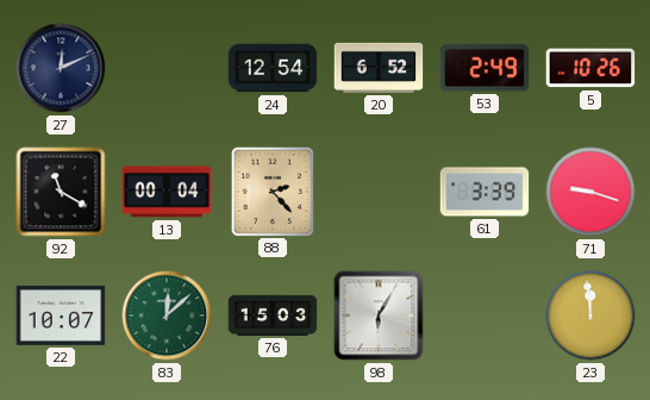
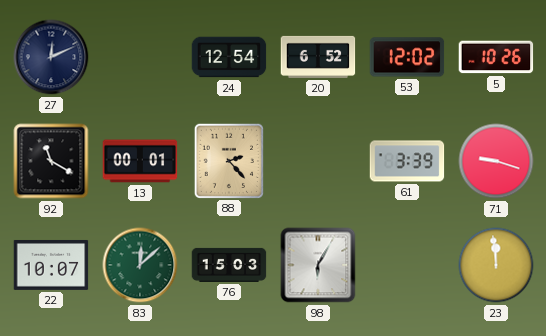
53: 2:49 -> 12:02 (407, 57)
13: 00:04 -> 00:01 (140, 161)
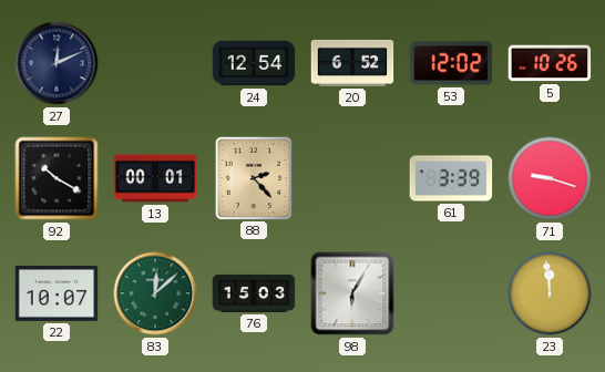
92: 11:20 -> 10:20 (57, 178)
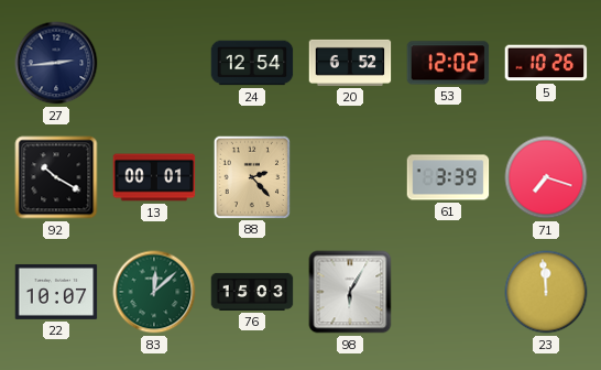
27: 12:11 -> 2:44 (56, 63)
71: 9:18 -> 7:18 (546, 177)
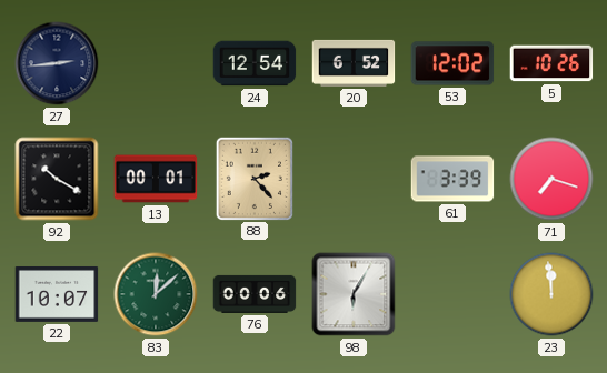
76: 15:03 -> 00:06 (255, 294)
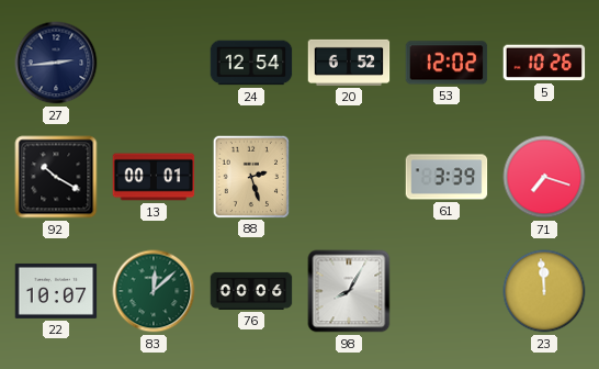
88: 2:23 -> 2:27 (250, 176)
98: 6:05 -> 8:05 (349, 291)
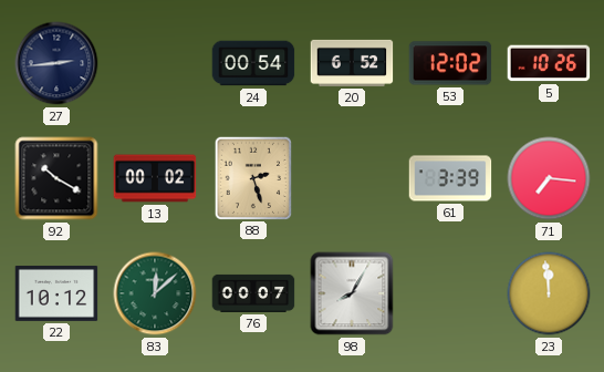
24: 12:54 -> 00:54 (253, 63)
13: 00:01 -> 00:02 (155, 178)
71: 7:18 -> 7:16 (549, 178)
22: 10:07 -> 10:12 (56, 293)
76: 00:06 -> 00:07 (253, 293)
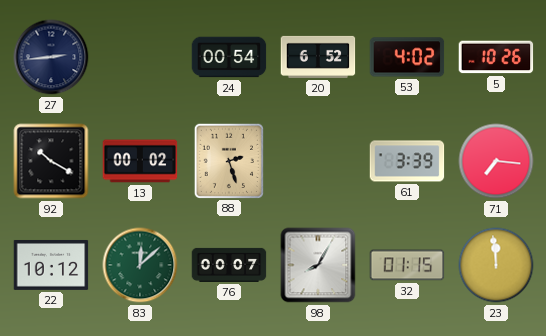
53: 12:02 -> 4:02 (407, 57)
32: none -> 01:15 (407, 265)
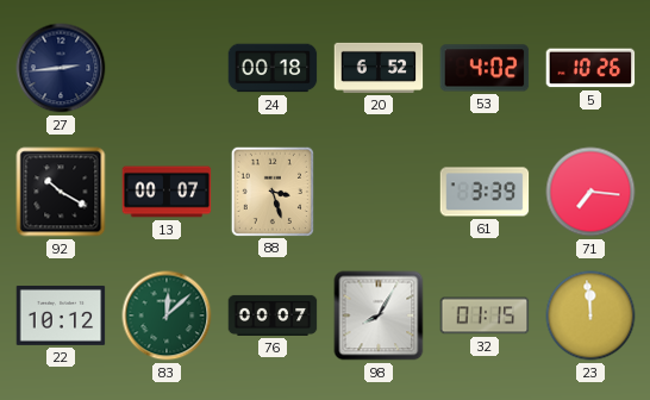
24: 00:54 -> 00:18 (273, 68)
13: 00:02 -> 00:07 (167, 192)
88: 2:27 -> 3:27 (271, 190)
